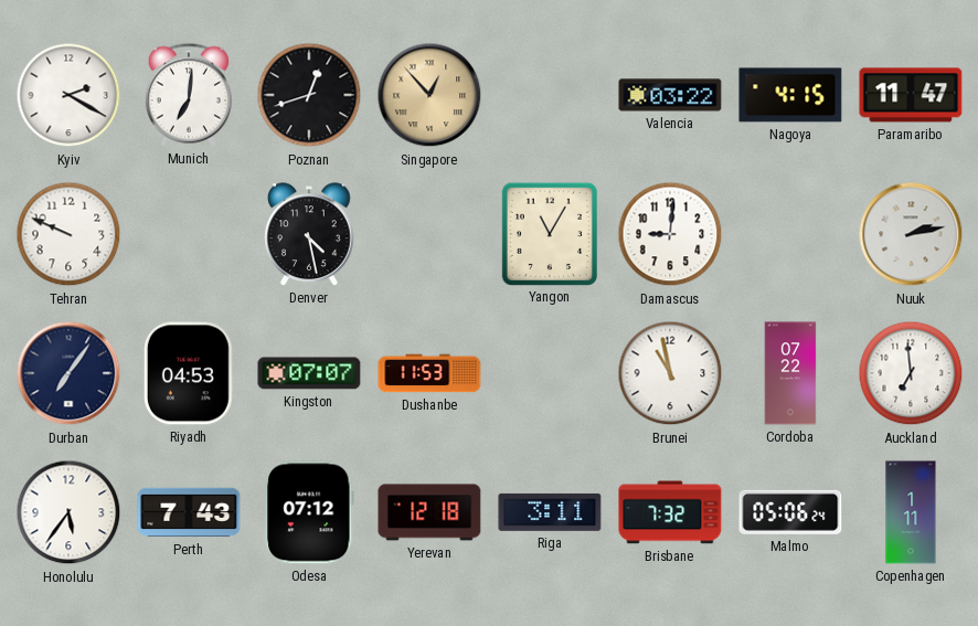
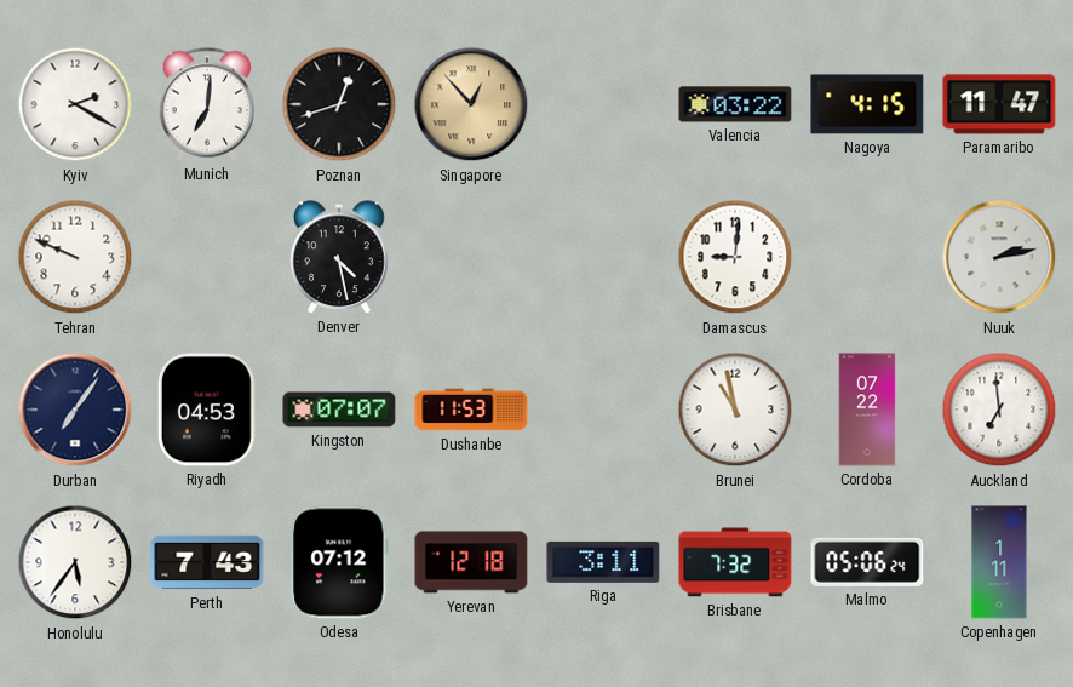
Yangon: 11:05 -> none (549, 233)
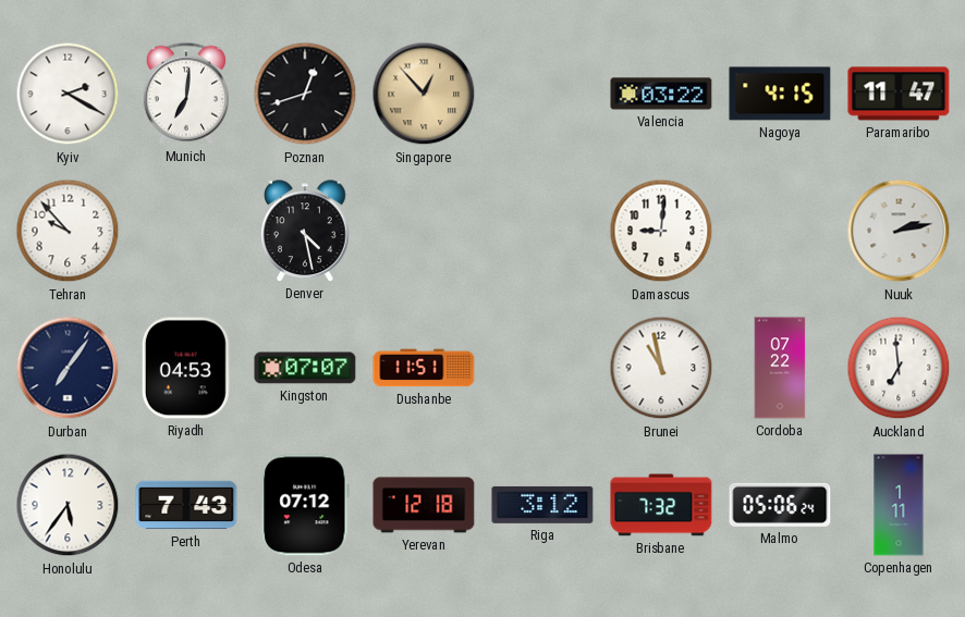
Tehran: 9:49 -> 9:53 (68, 231)
Dushanbe: 11:53 -> 11:51 (424, 368)
Riga: 3:11 -> 3:12 (542, 505)
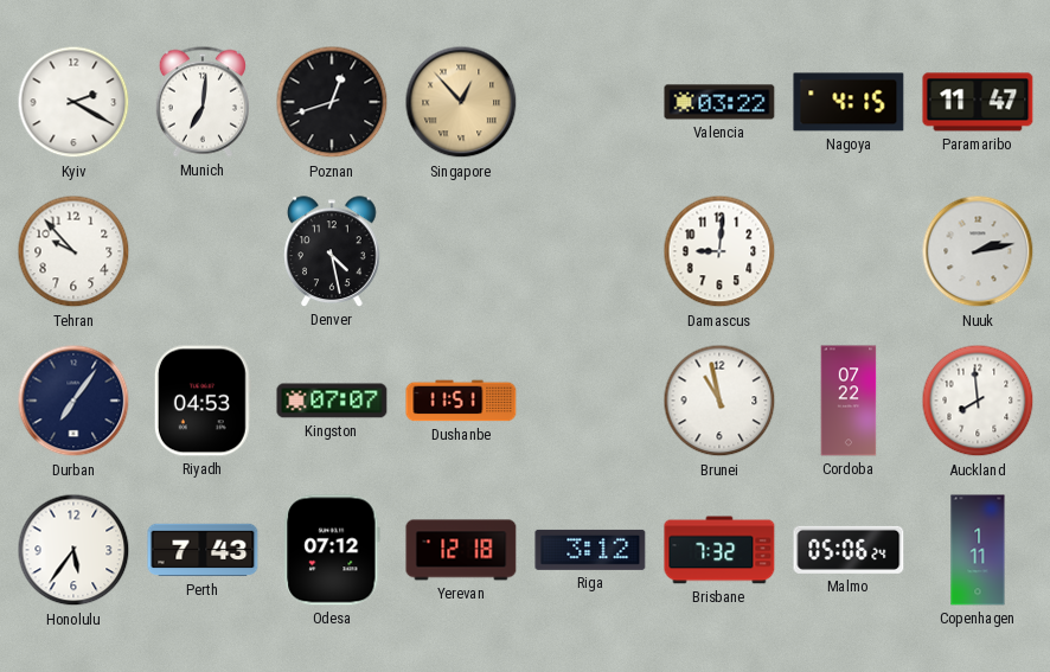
Auckland: 6:59 -> 7:59 (978, 401)
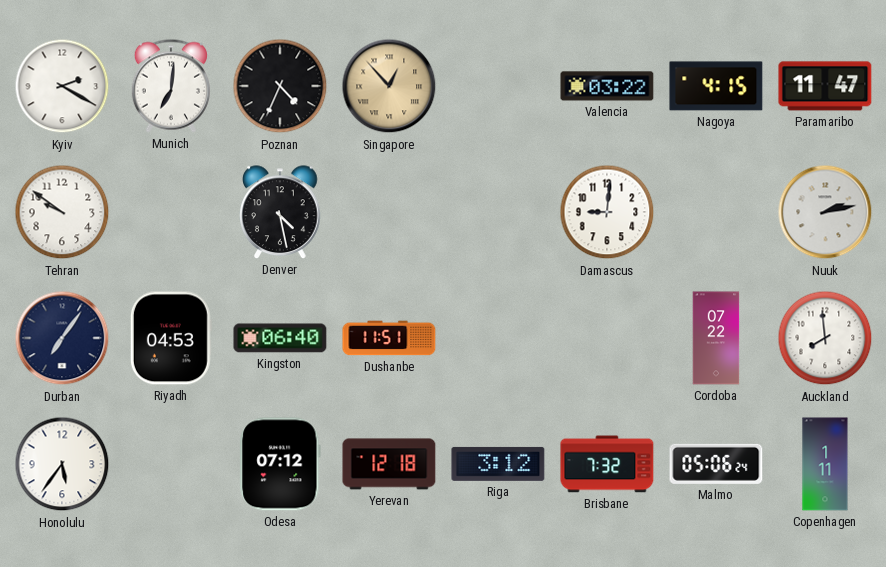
Poznan: 12:42 -> 4:34 (280, 86)
Tehran: 9:53 -> 9:51 (62, 212)
Kingston: 07:07 -> 06:40 (280, 338)
Brunei: 10:58 -> none (719, 401)
Perth: 7:43 -> none (203, 550)
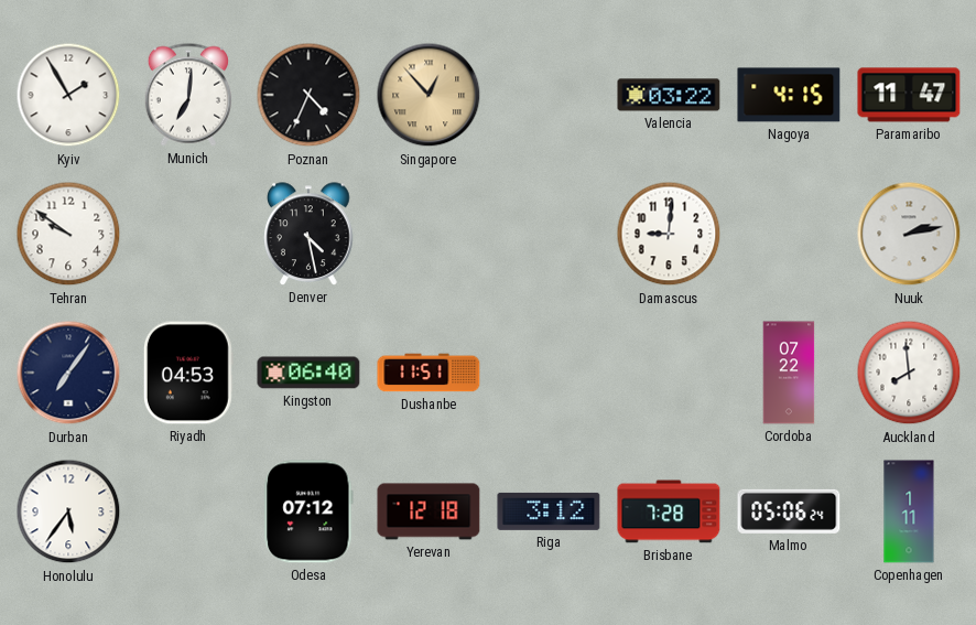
Kyiv: 2:20 -> 1:55 (68, 95)
Brisbane: 7:32 -> 7:28 (669, 511)
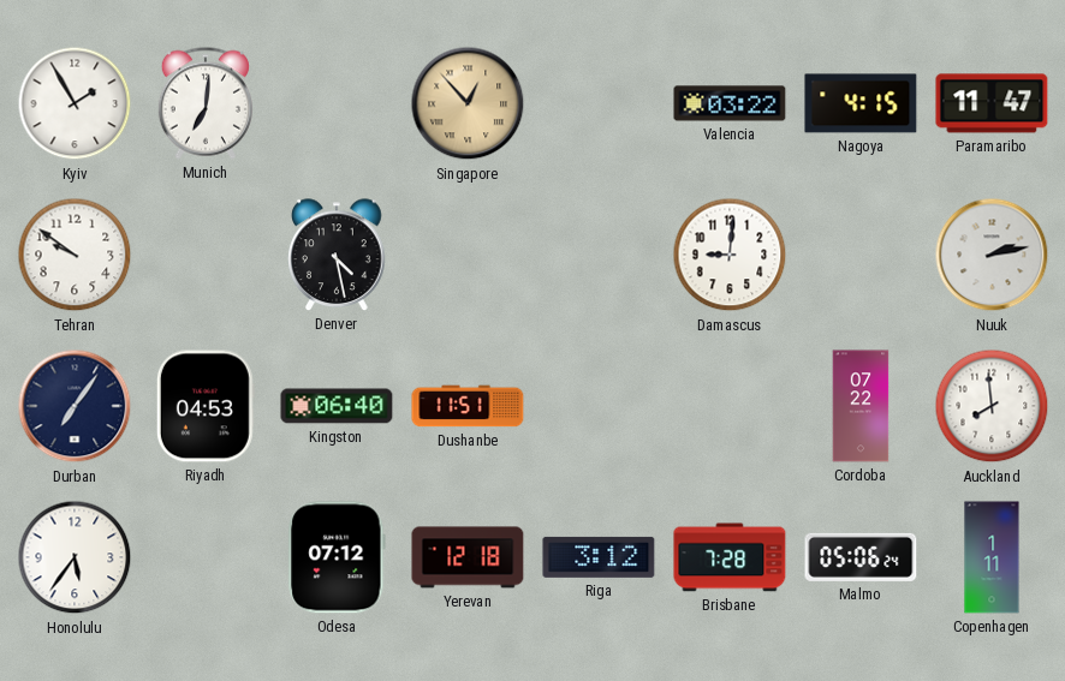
Poznan: 4:34 -> none (308, 95)
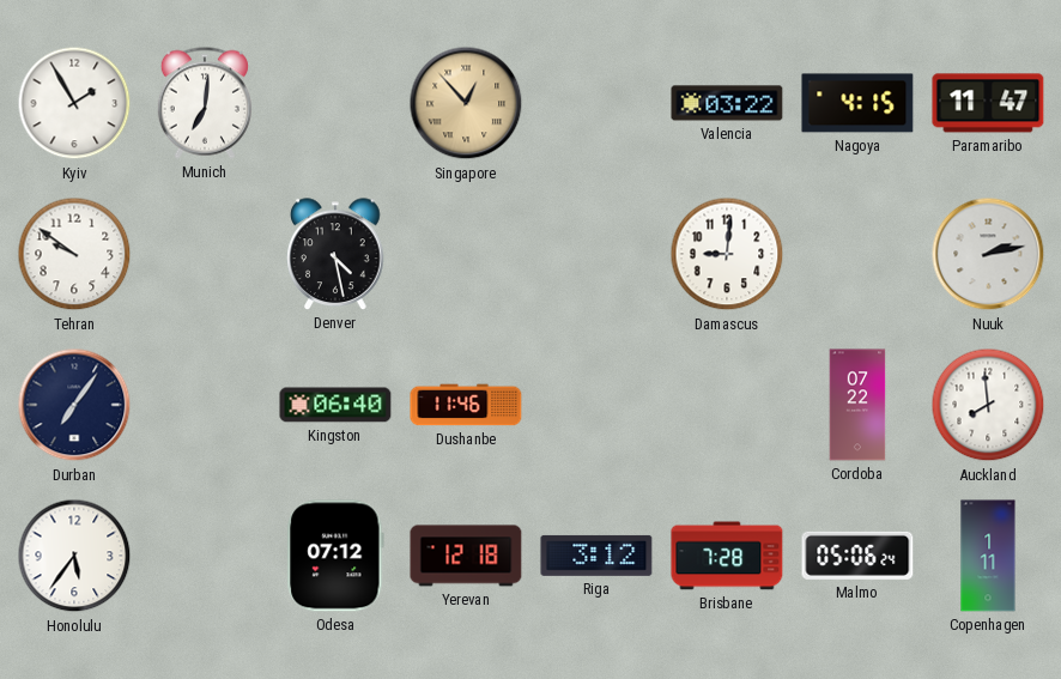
Riyadh: 04:53 -> none (206, 406)
Dushanbe: 11:51 -> 11:46 (466, 405)
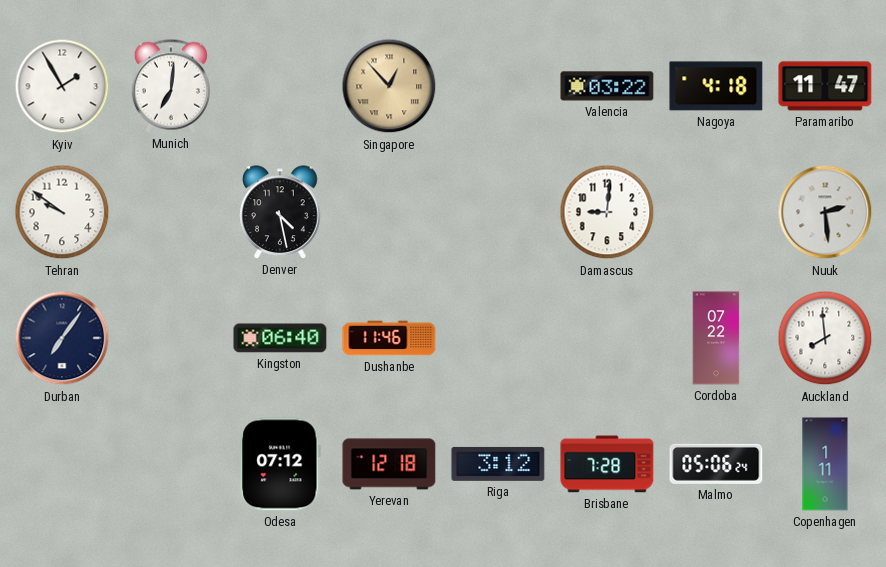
Nagoya: 4:15 -> 4:18 (716, 86)
Nuuk: 2:13 -> 2:29 (825, 212)
Honolulu: 5:36 -> none (74, 556)
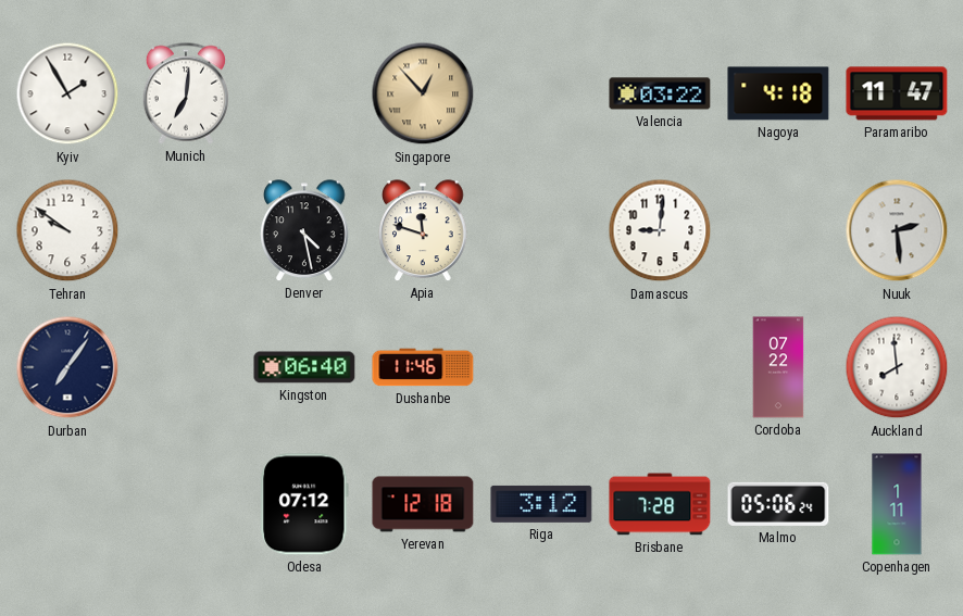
Apia: none -> 11:48 (423, 230)
